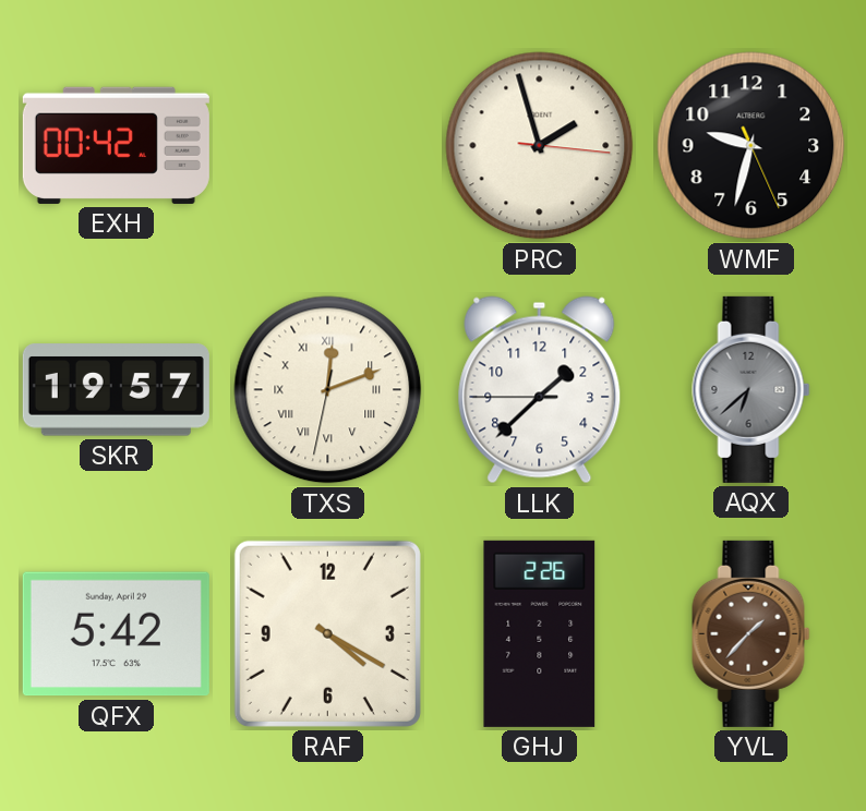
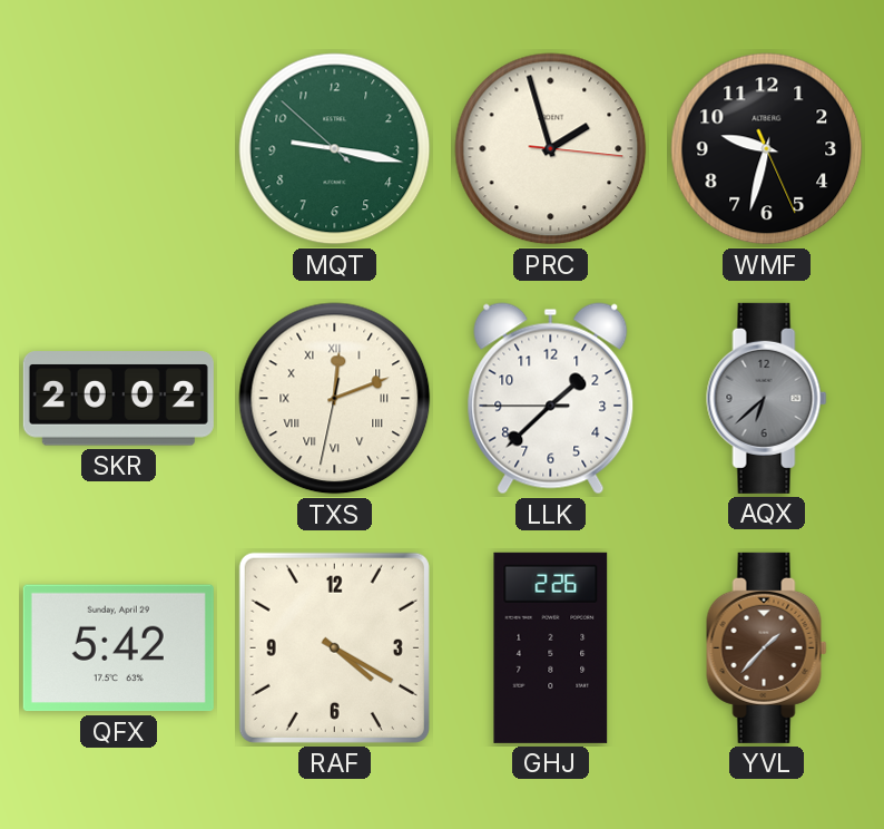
EXH: 00:42 -> none (116, 145)
MQT: none -> 9:16 (335, 149)
SKR: 19:57 -> 20:02 (118, 399)
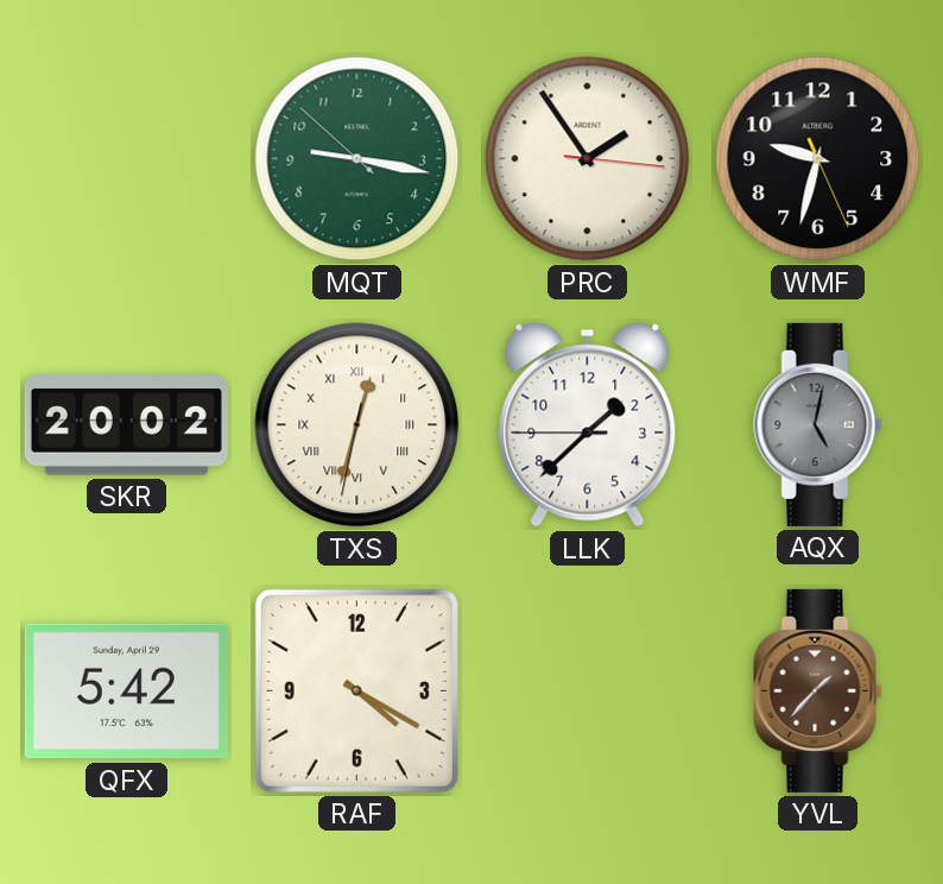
PRC: 1:57 -> 1:54 (588, 159)
TXS: 12:11 -> 12:32 (357, 425)
AQX: 6:38 -> 5:02 (818, 424)
GHJ: 2:26 -> none (551, 647)
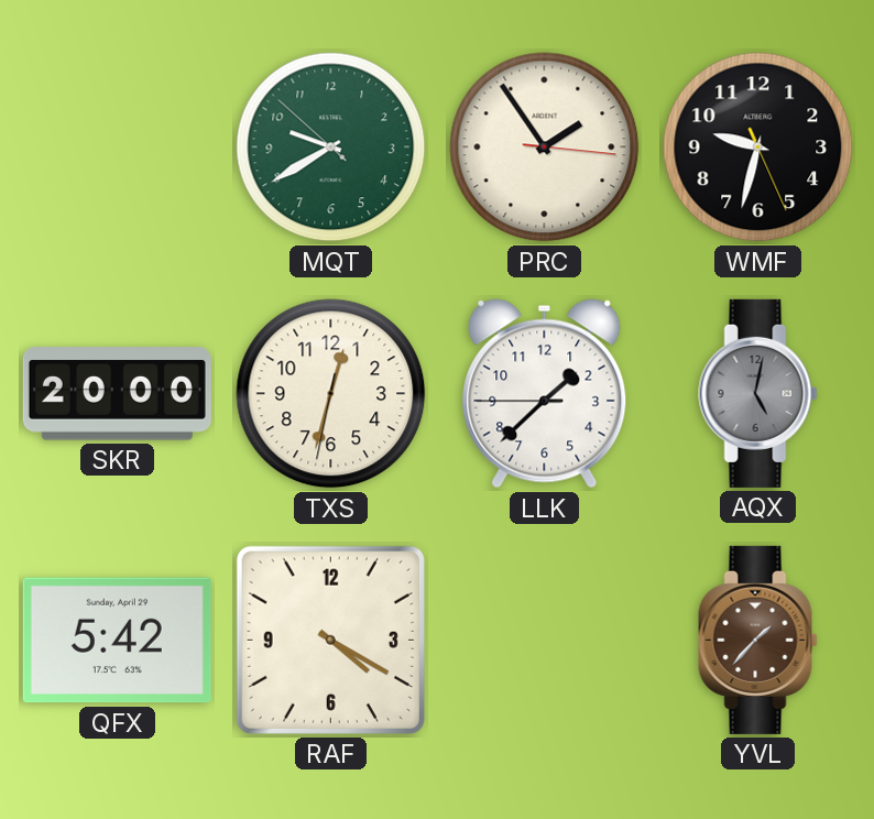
MQT: 9:16 -> 9:39 (331, 148)
SKR: 20:02 -> 20:00 (117, 394)
TXS numerals: Roman -> Arabic (331, 394)
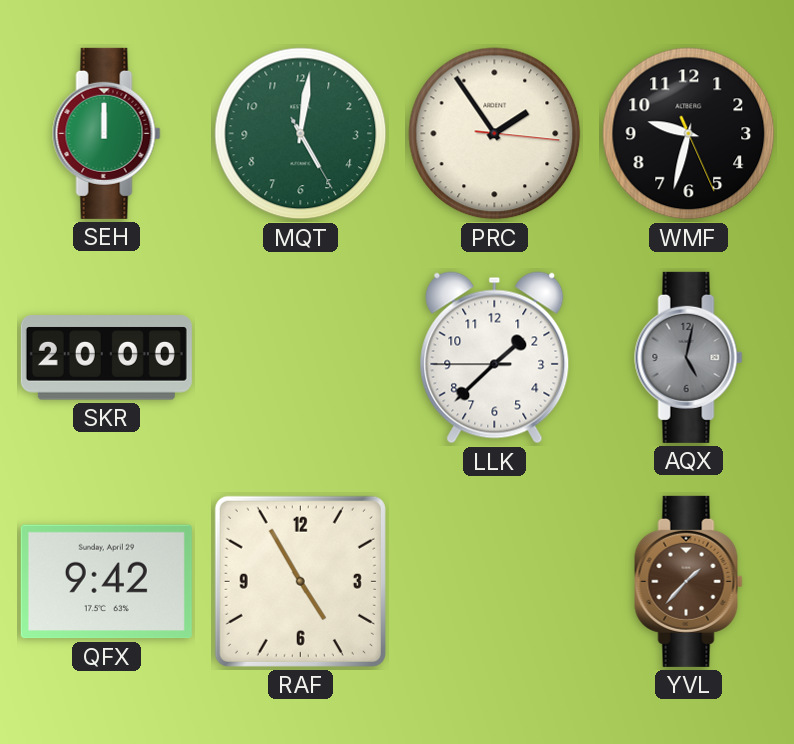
SEH: none -> 12:00 (107, 133)
MQT: 9:39 -> 5:01 (301, 134)
TXS: 12:32 -> none (331, 394)
QFX: 5:42 -> 9:42 (106, 582)
RAF: 4:20 -> 4:55 (300, 581)
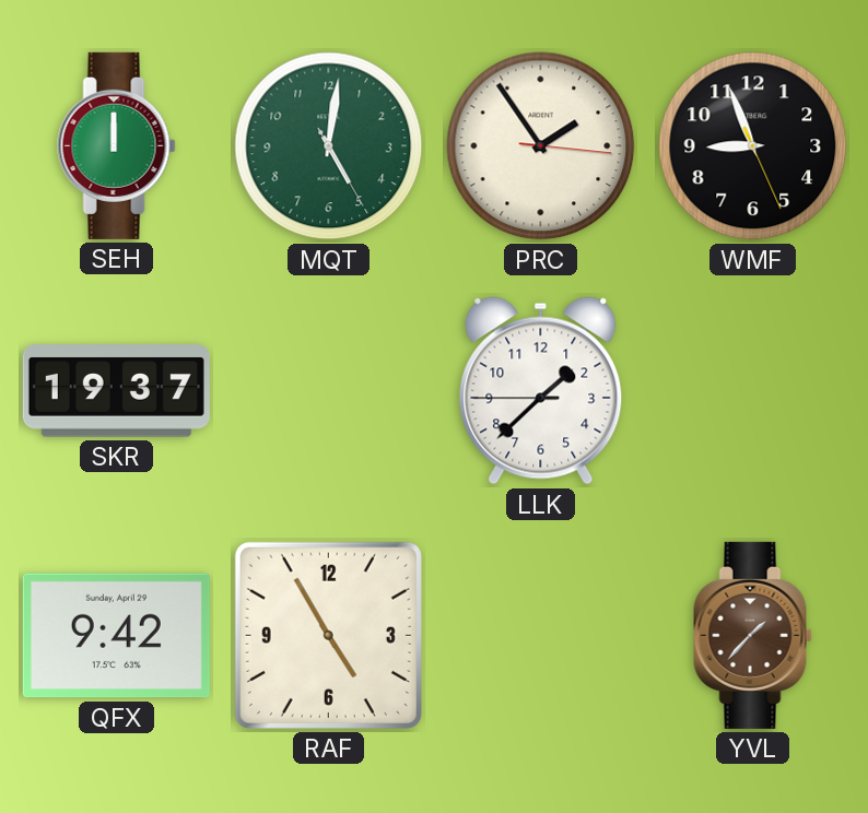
WMF: 9:32 -> 8:56 (753, 146)
SKR: 20:00 -> 19:37 (116, 391)
AQX: 5:02 -> none (689, 357)
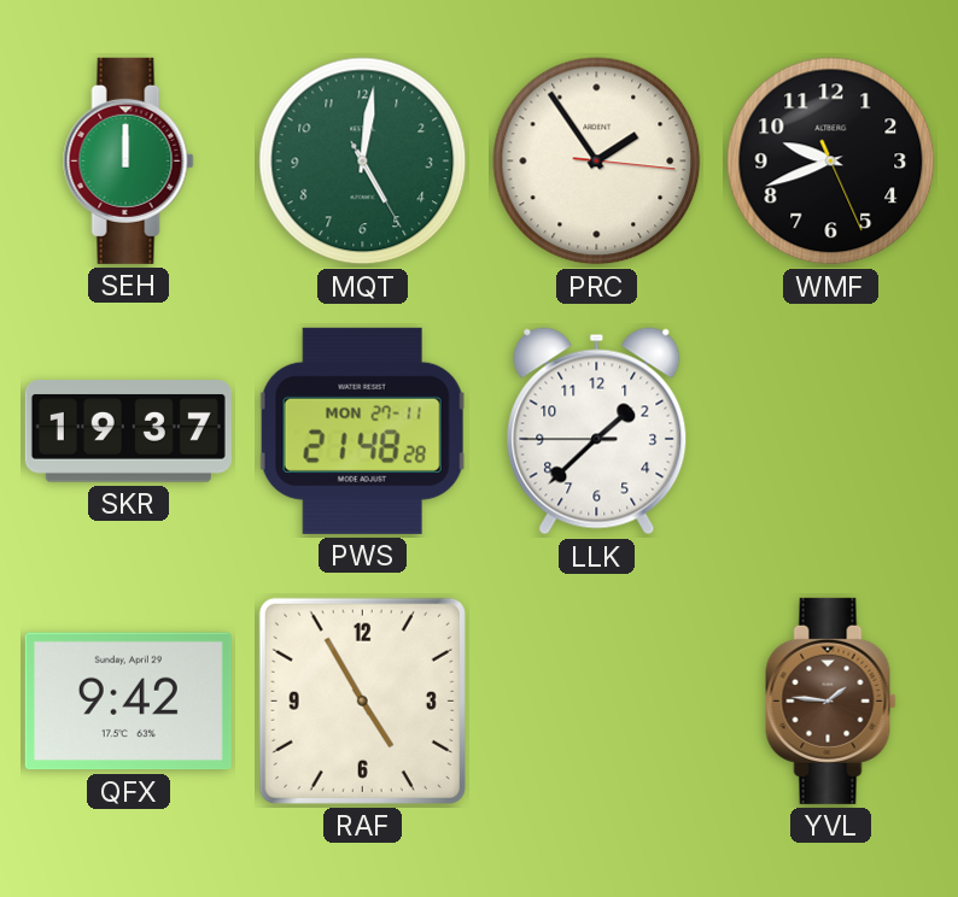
WMF: 8:56 -> 9:41 (831, 162)
PWS: none -> 21:48 (362, 430)
YVL: 1:37 -> 1:46 (831, 700)
